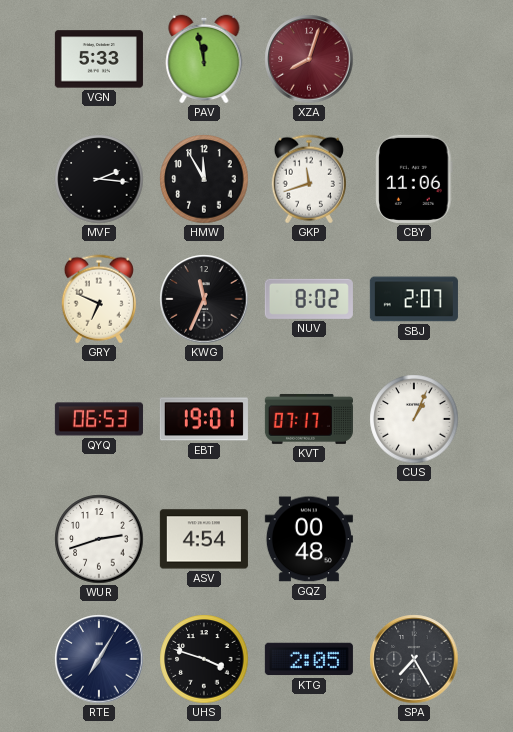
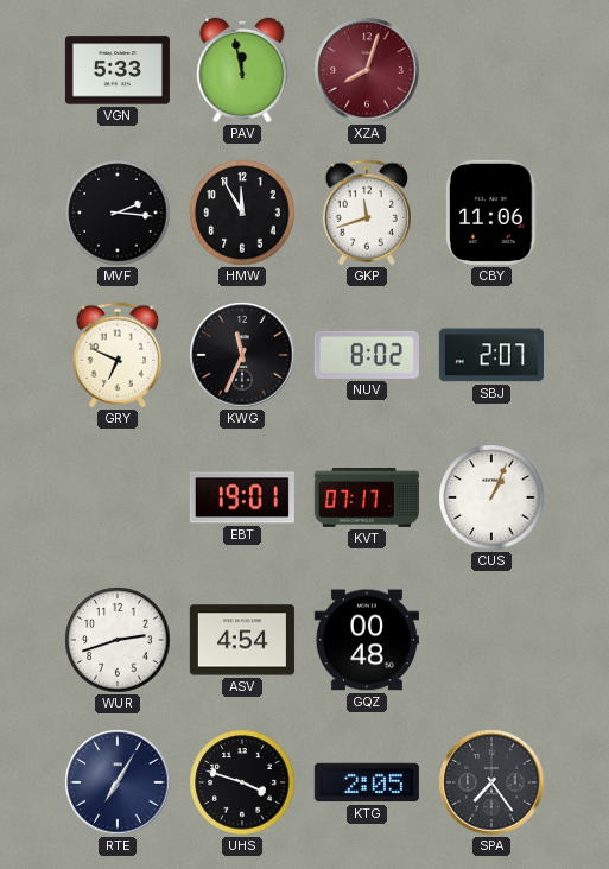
QYQ: 06:53 -> none (99, 419)
SPA: 7:25 -> 7:24 (491, 782)
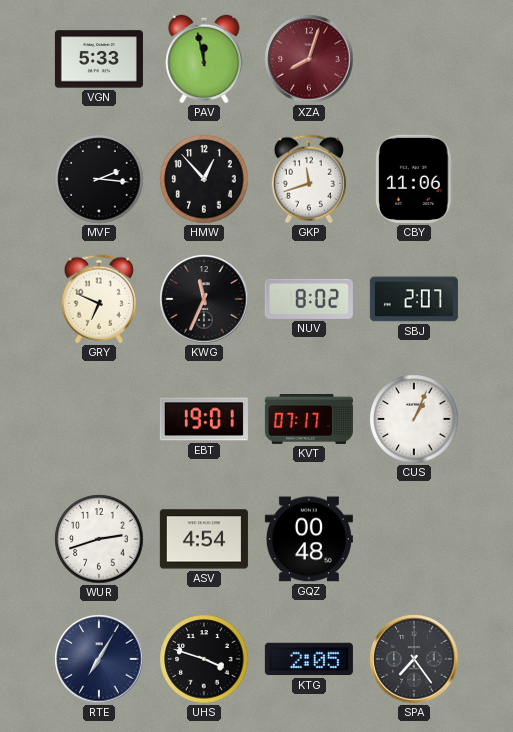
HMW: 11:55 -> 12:53 (204, 179)
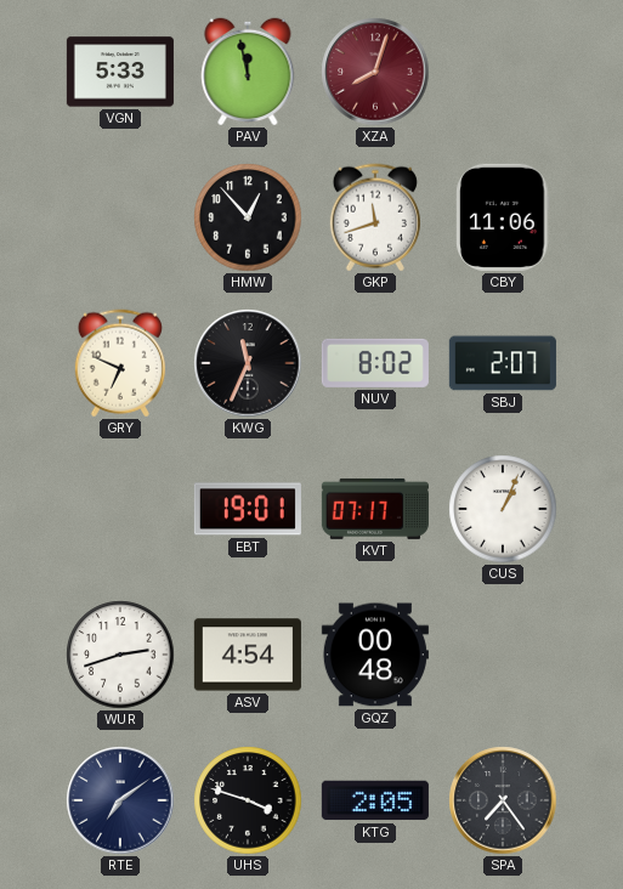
MVF: 2:16 -> none (99, 179)
RTE: 7:05 -> 7:09 (120, 800)
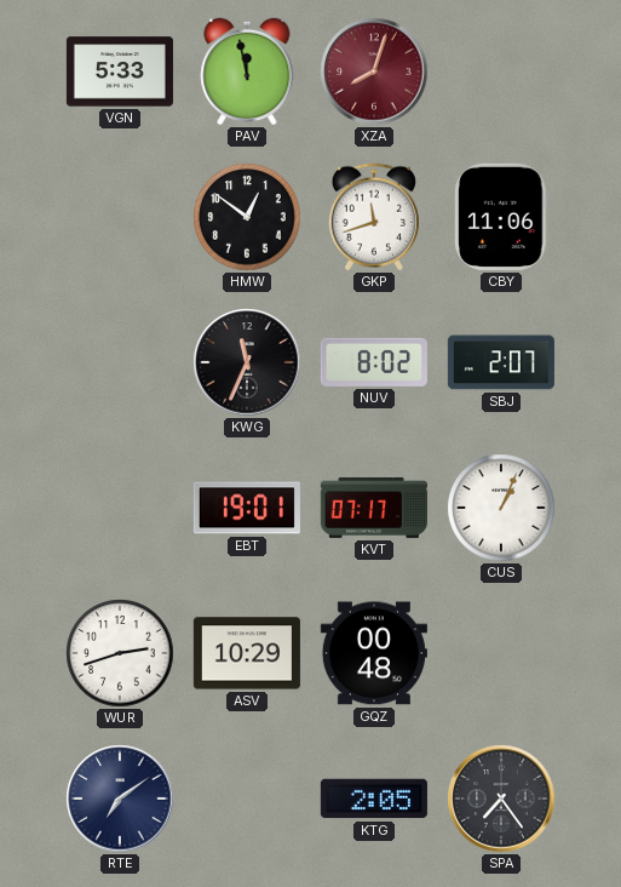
HMW: 12:53 -> 12:51 (247, 217)
GRY: 6:49 -> none (120, 363)
ASV: 4:54 -> 10:29 (247, 653)
UHS: 3:48 -> none (248, 800)
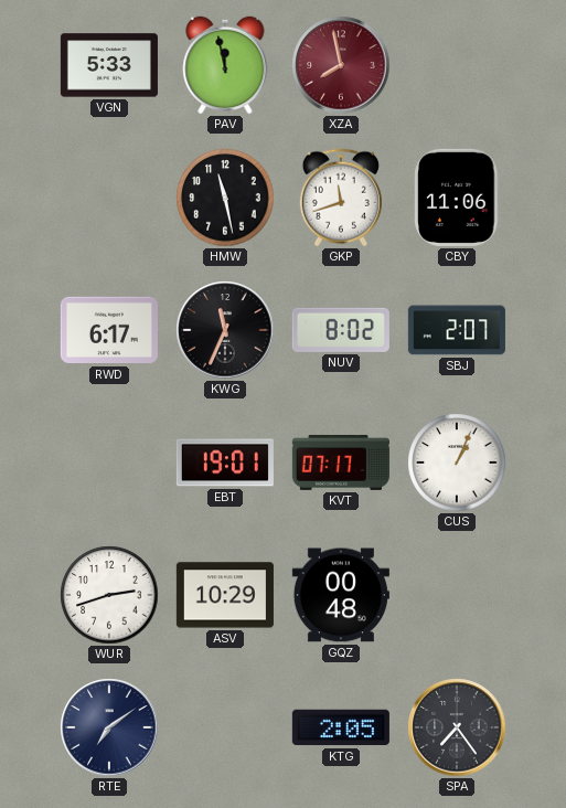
XZA: 8:03 -> 7:58 (341, 65)
HMW: 12:51 -> 11:28 (225, 198)
RWD: none -> 6:17 (109, 330)
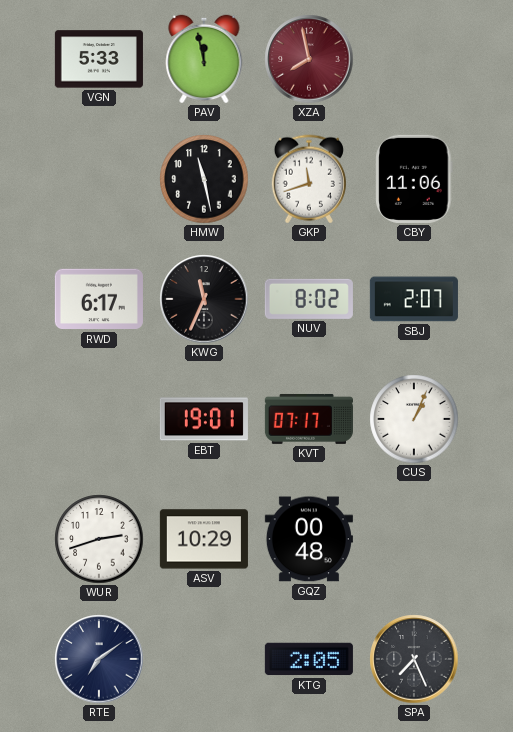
SPA: 7:24 -> 7:26 (414, 659)
